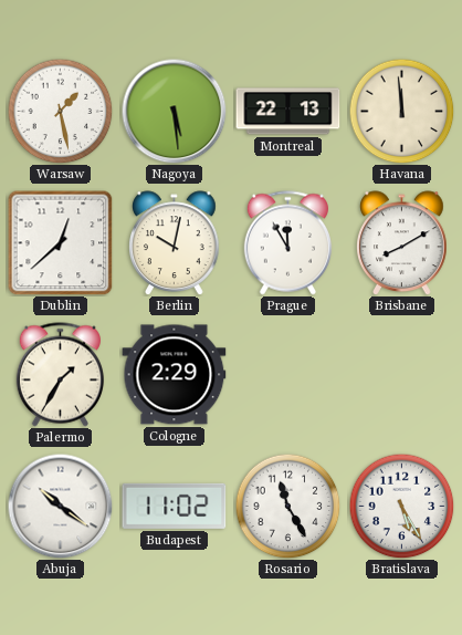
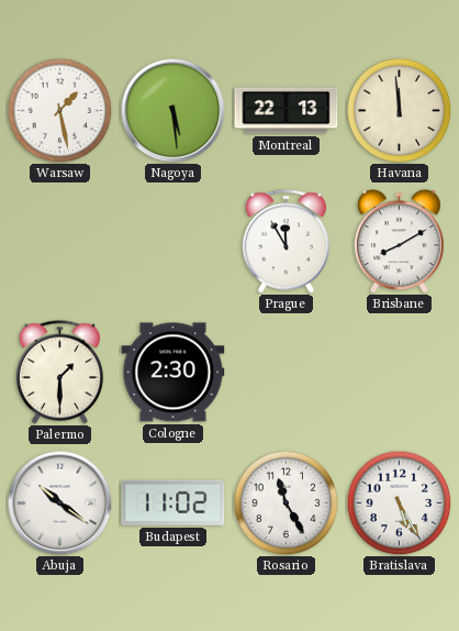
Dublin: 12:38 -> none (60, 242)
Berlin: 10:02 -> none (175, 242)
Palermo: 1:35 -> 1:30 (59, 373)
Cologne: 2:29 -> 2:30 (173, 373)
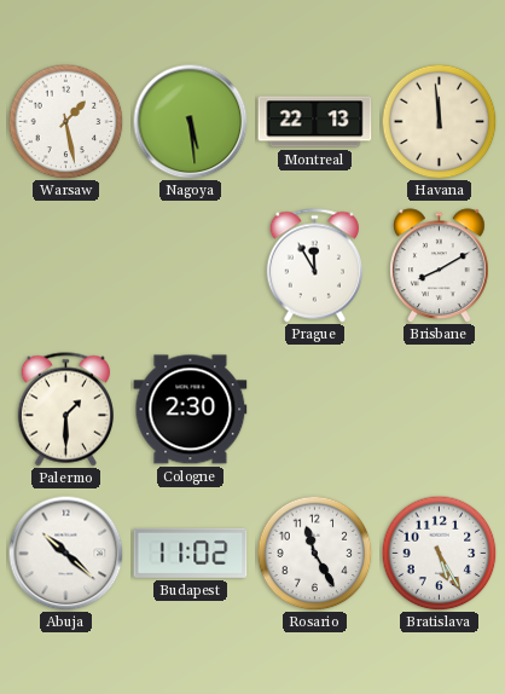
Abuja: 10:21 -> 10:22 (65, 553)
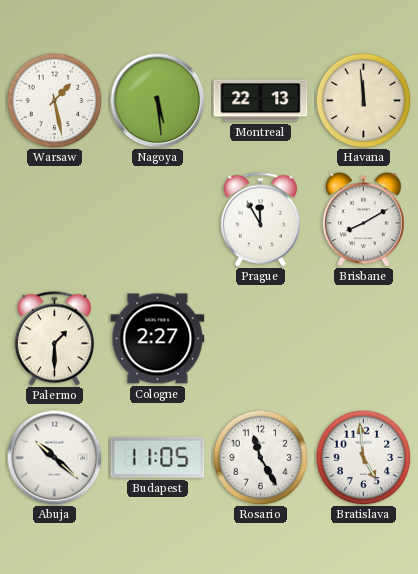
Cologne: 2:30 -> 2:27 (158, 339)
Budapest: 11:02 -> 11:05 (158, 457)
Bratislava: 5:25 -> 4:59 (363, 457)
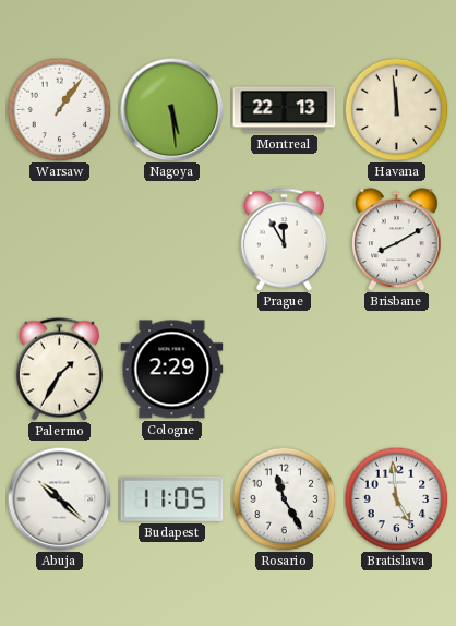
Warsaw: 1:28 -> 1:06 (59, 109)
Palermo: 1:30 -> 1:35 (59, 370)
Cologne: 2:27 -> 2:29 (172, 370)
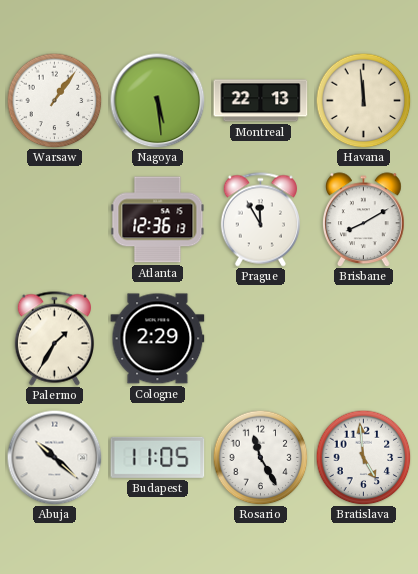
Atlanta: none -> 12:36 (158, 220)
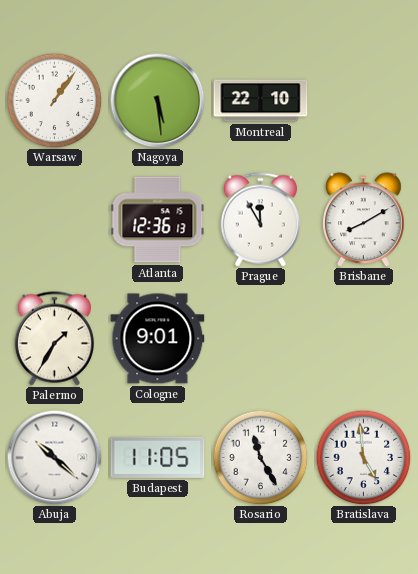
Montreal: 22:13 -> 22:10 (261, 101)
Havana: 11:59 -> none (363, 100)
Cologne: 2:29 -> 9:01 (158, 339)
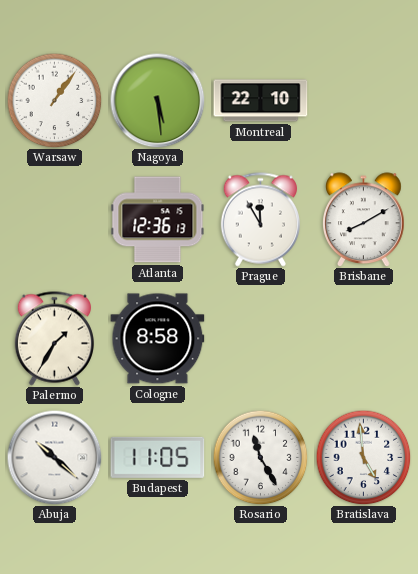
Cologne: 9:01 -> 8:58 (158, 339)
